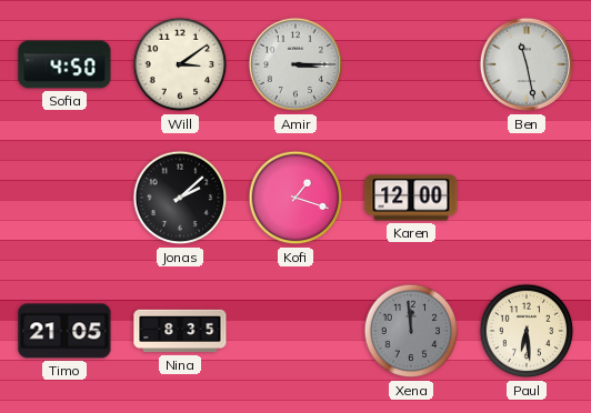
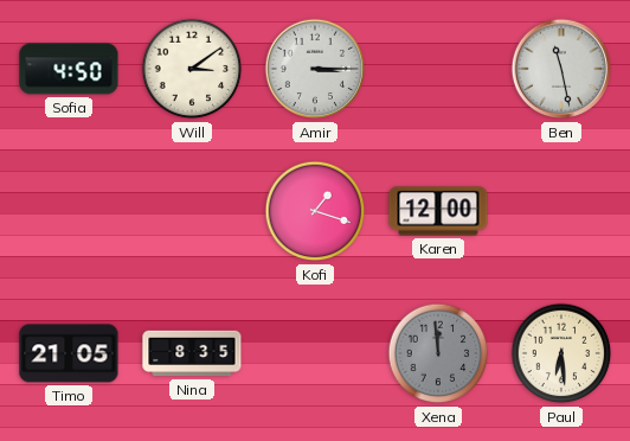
Jonas: 2:08 -> none (180, 198)
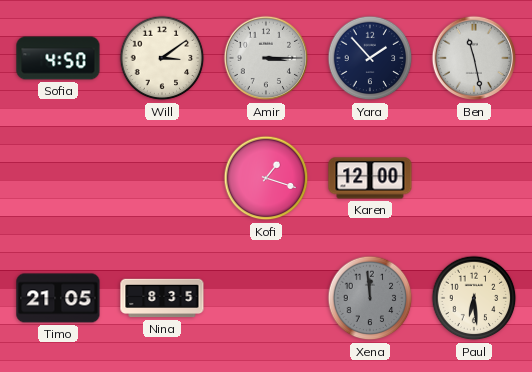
Yara: none -> 1:53 (370, 58)
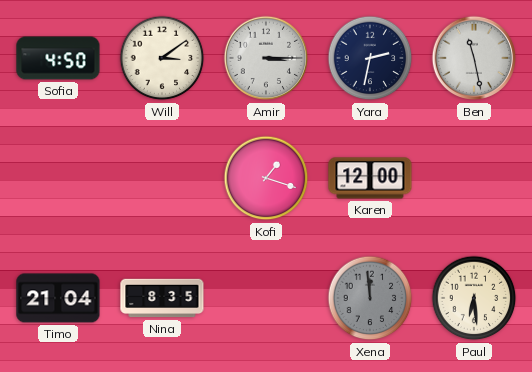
Yara: 1:53 -> 2:32 (370, 58)
Timo: 21:05 -> 21:04 (58, 298)
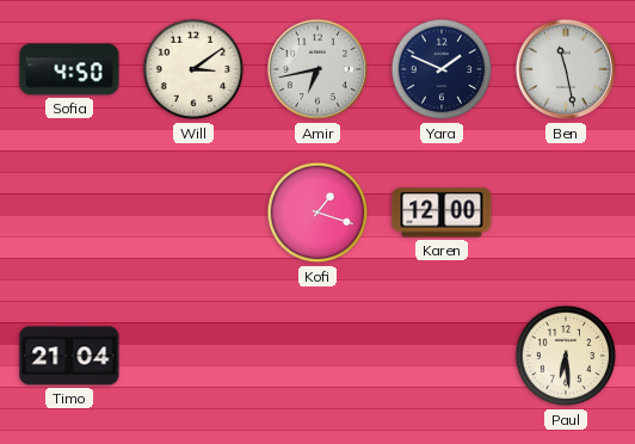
Amir: 3:15 -> 6:43 (317, 69)
Yara: 2:32 -> 1:49 (442, 69)
Nina: 8:35 -> none (162, 298)
Xena: 11:59 -> none (370, 298)
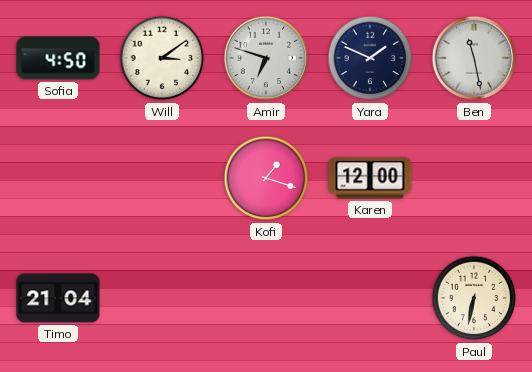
Amir: 6:43 -> 6:48 (266, 58)
Paul: 6:29 -> 6:32 (474, 298)
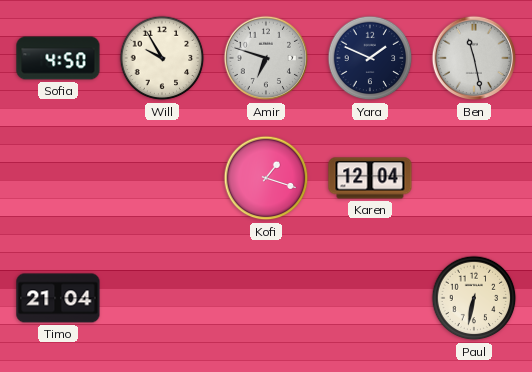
Will: 3:09 -> 9:55 (162, 58)
Karen: 12:00 -> 12:04 (370, 178)
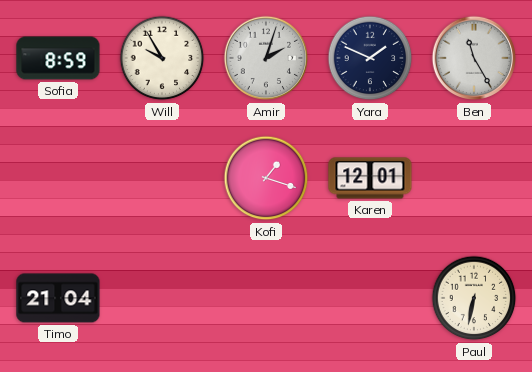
Sofia: 4:50 -> 8:59 (58, 58)
Amir: 6:48 -> 2:03 (266, 58)
Ben: 11:28 -> 11:25 (474, 58)
Karen: 12:04 -> 12:01 (370, 178)
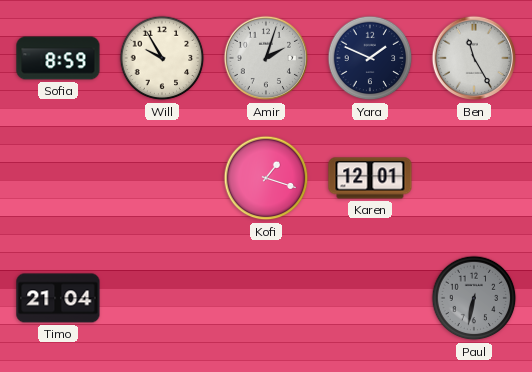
Paul dial: cream -> grey (474, 298)
